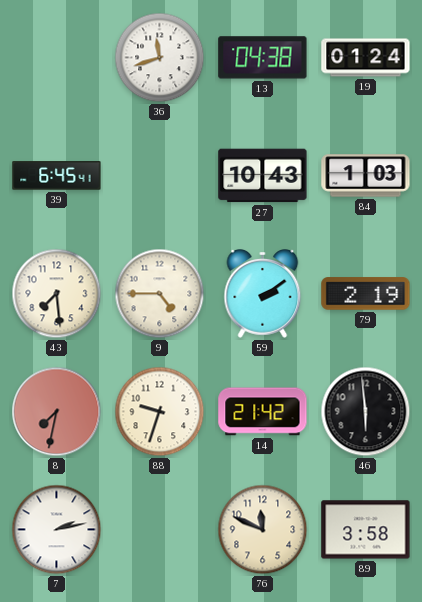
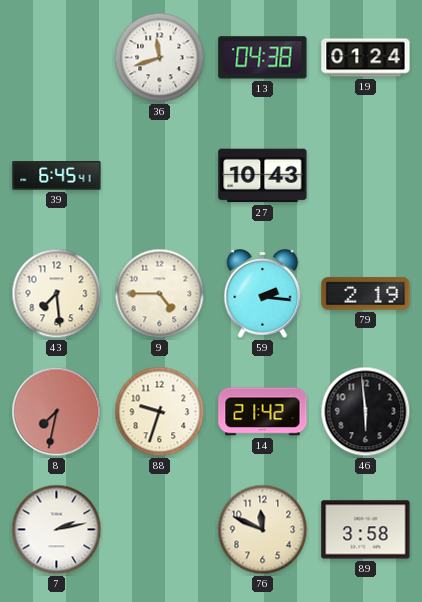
84: 1:03 -> none (366, 176)
59: 2:09 -> 2:16 (263, 294)
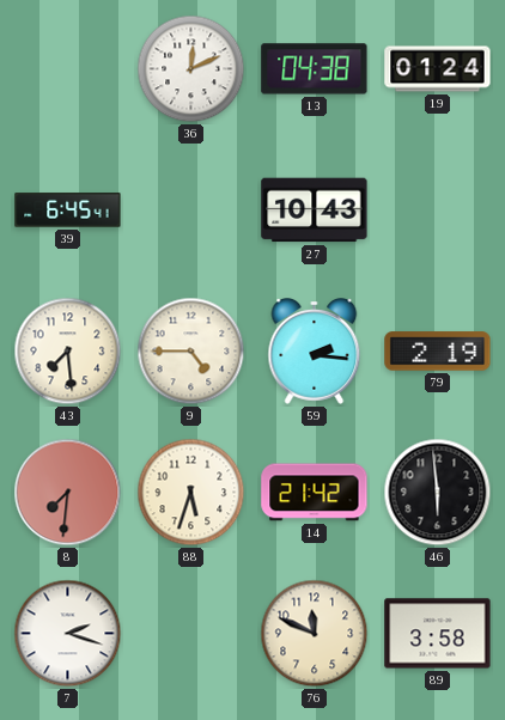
36: 11:42 -> 12:11 (191, 69)
8: 7:32 -> 7:31 (68, 493)
88: 9:33 -> 5:33 (191, 493)
7: 2:13 -> 2:18 (68, 634)
